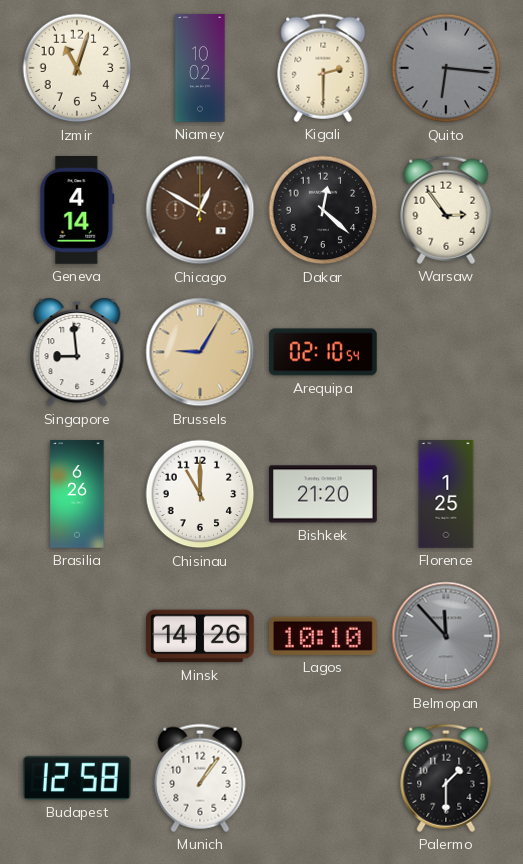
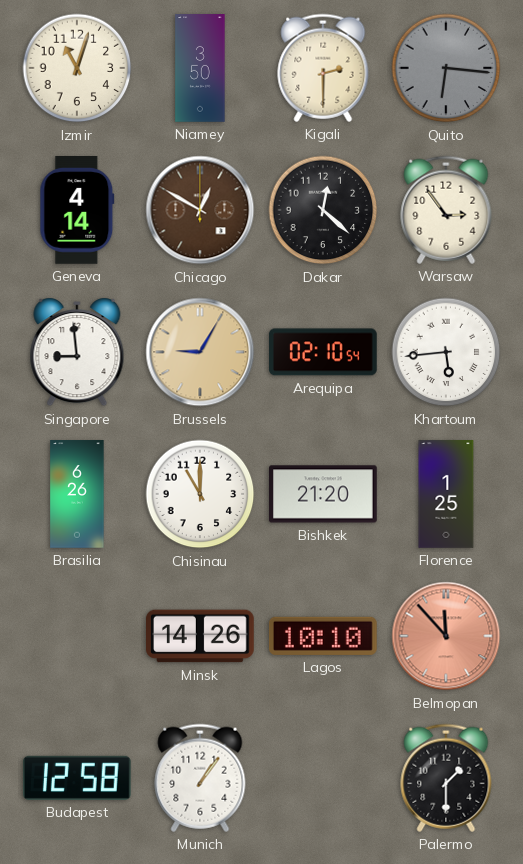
Niamey: 10:02 -> 3:50 (200, 68)
Khartoum: none -> 5:44 (446, 352)
Belmopan dial: grey -> salmon (446, 636)
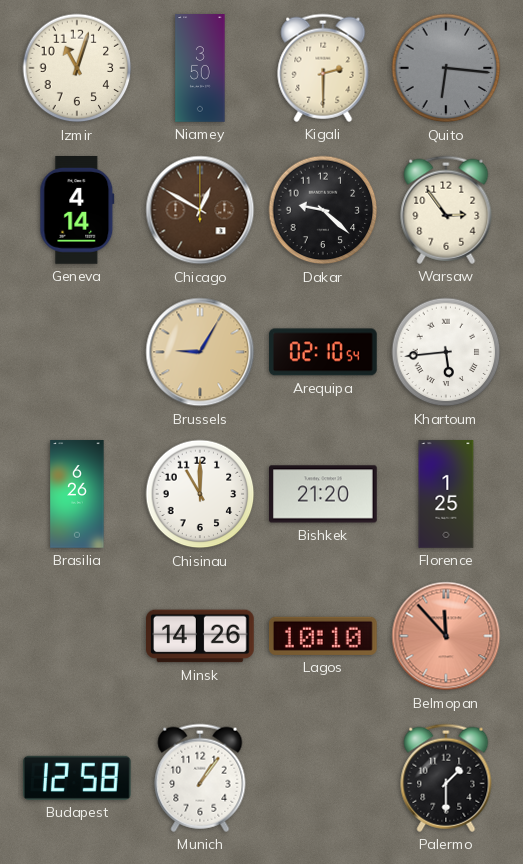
Dakar: 12:22 -> 9:22 (323, 210)
Singapore: 8:59 -> none (77, 352)
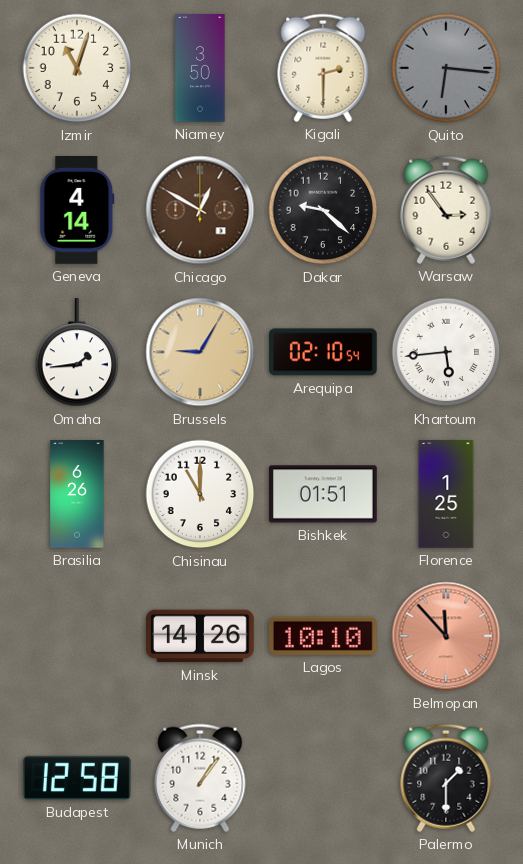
Omaha: none -> 1:44 (77, 353)
Bishkek: 21:20 -> 01:51 (324, 494)
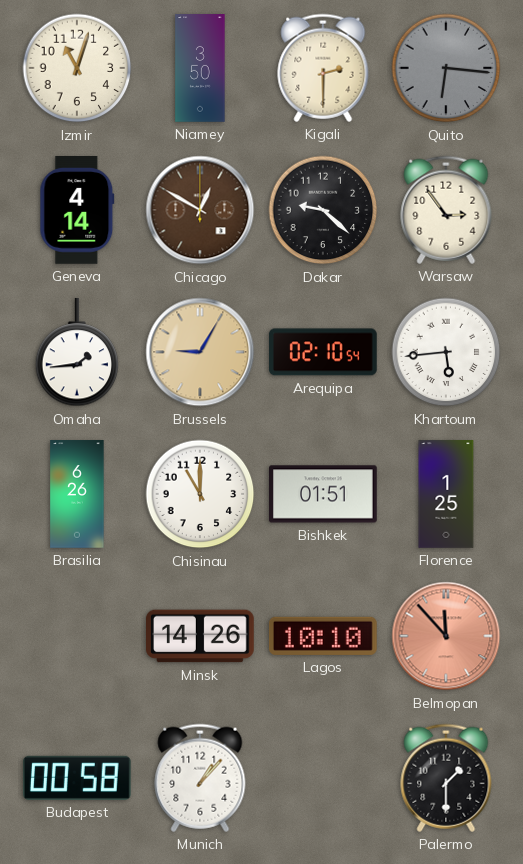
Budapest: 12:58 -> 00:58 (78, 778)
Munich: 1:06 -> 1:07 (200, 778)
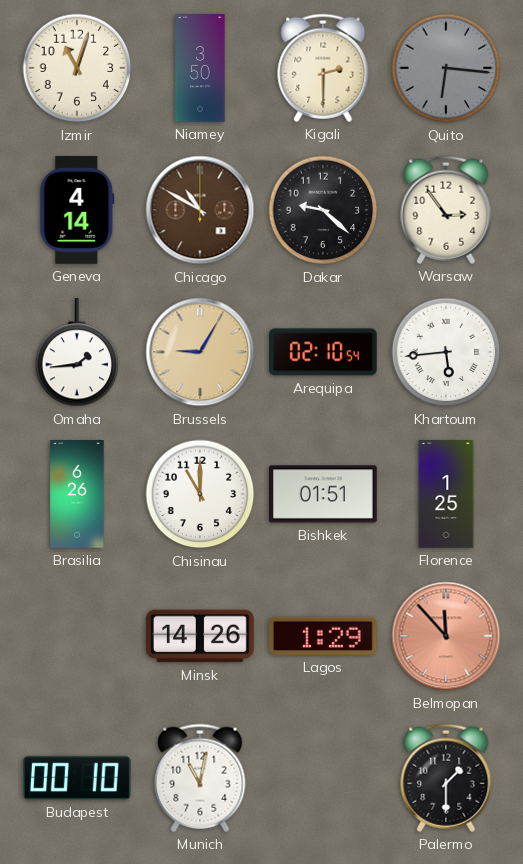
Chicago: 12:50 -> 10:50 (200, 210)
Lagos: 10:10 -> 1:29 (323, 636)
Budapest: 00:58 -> 00:10 (78, 778)
Munich: 1:07 -> 11:02 (200, 778)
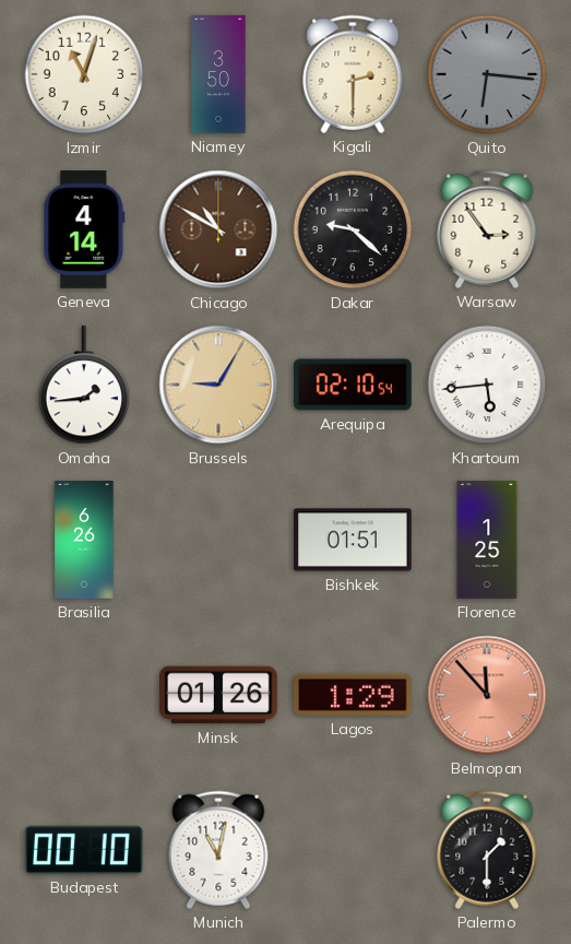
Chisinau: 11:00 -> none (200, 494)
Minsk: 14:26 -> 01:26 (219, 695)
